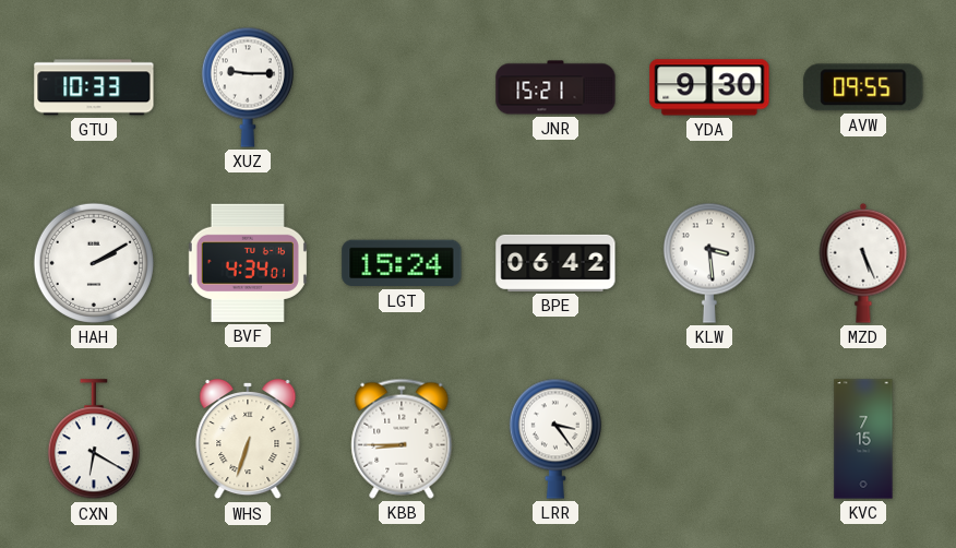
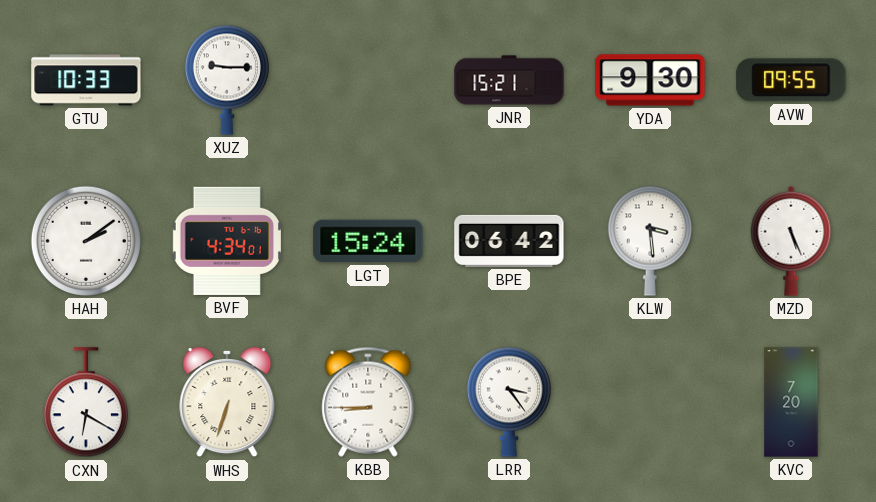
HAH: 2:10 -> 2:09 (86, 241)
KVC: 7:15 -> 7:20 (791, 402)
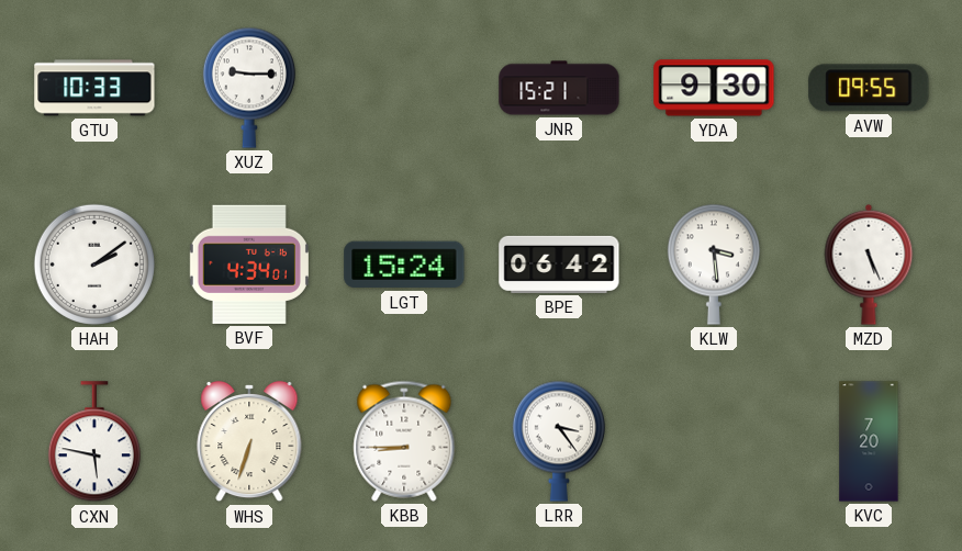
CXN: 6:20 -> 5:47 (94, 442)
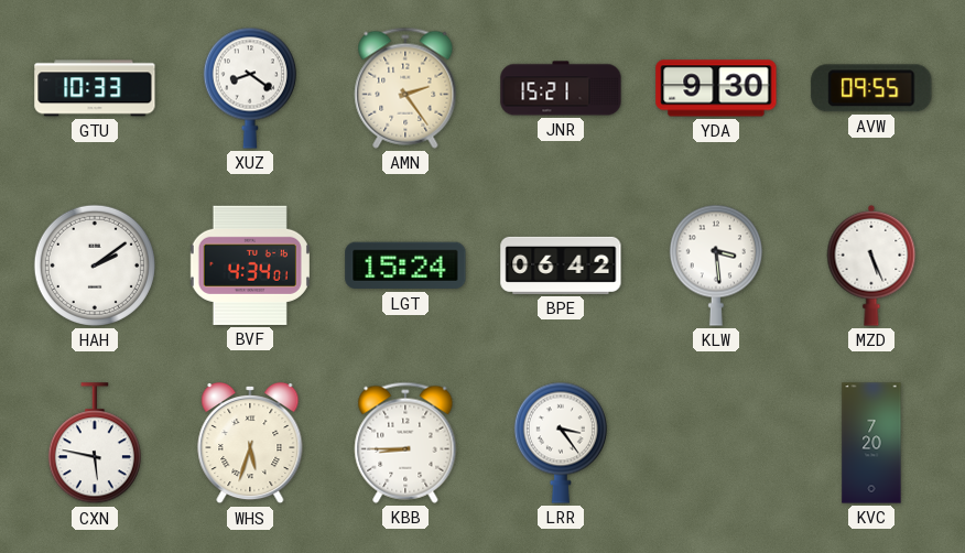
XUZ: 9:15 -> 8:21 (250, 88)
AMN: none -> 2:24 (405, 88)
WHS: 6:33 -> 5:33 (250, 443)
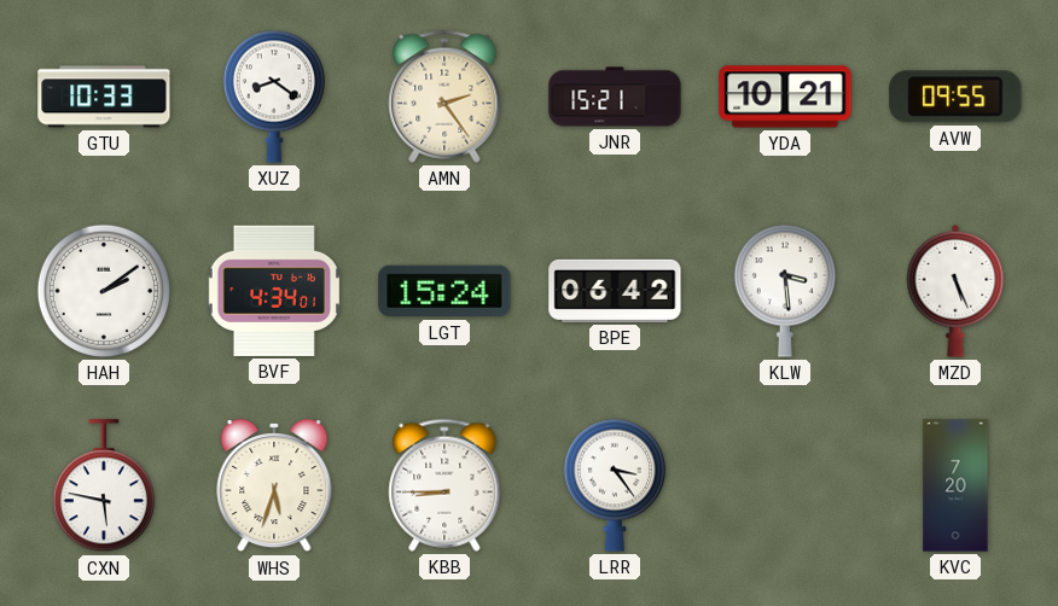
YDA: 9:30 -> 10:21 (785, 97)
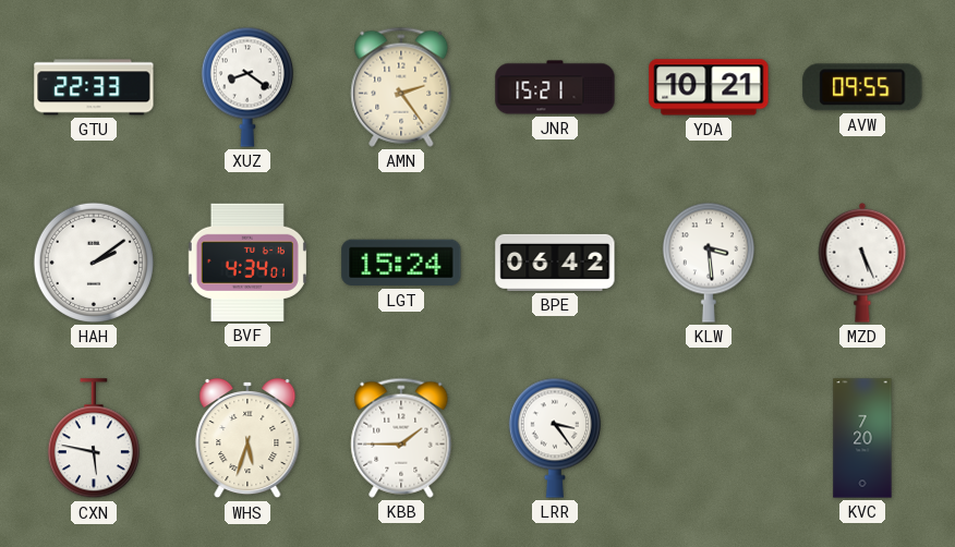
GTU: 10:33 -> 22:33 (94, 87)
KBB: 8:45 -> 1:45 (401, 438)
